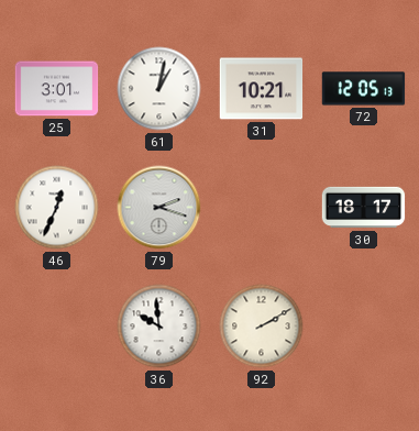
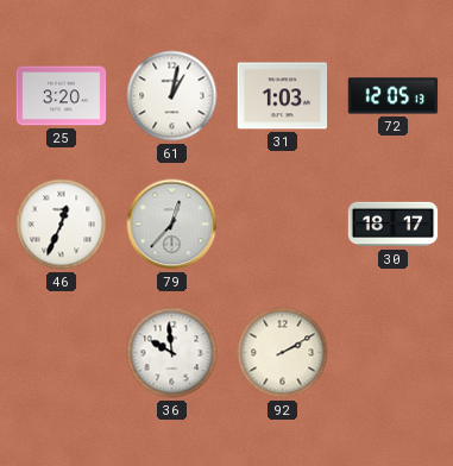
25: 3:01 -> 3:20 (62, 96)
31: 10:21 -> 1:03 (283, 96)
79: 2:18 -> 12:37 (172, 225)
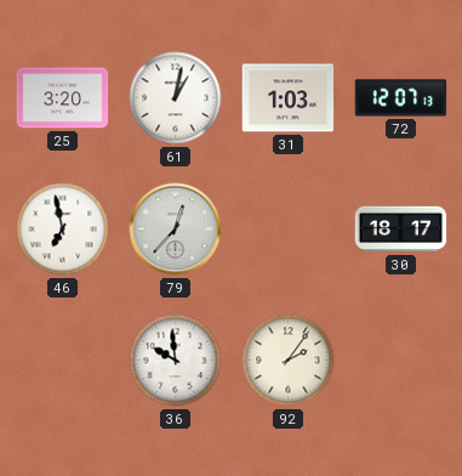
72: 12:05 -> 12:07 (401, 98)
46: 12:34 -> 6:58 (63, 229)
92: 2:10 -> 2:06 (289, 361)
